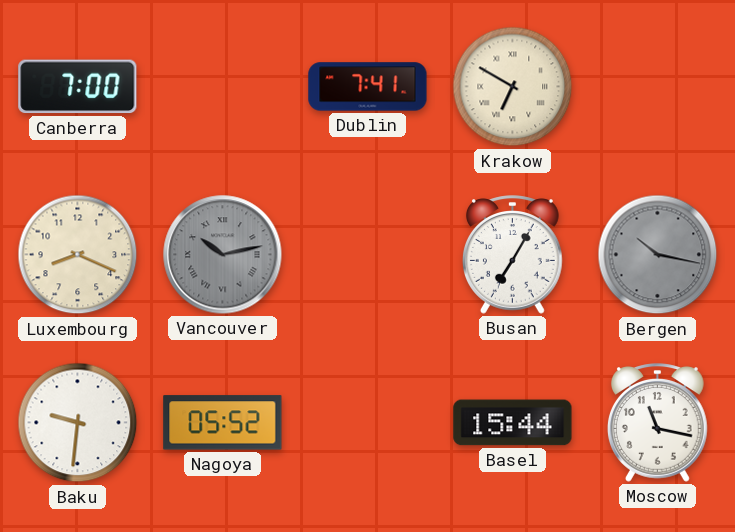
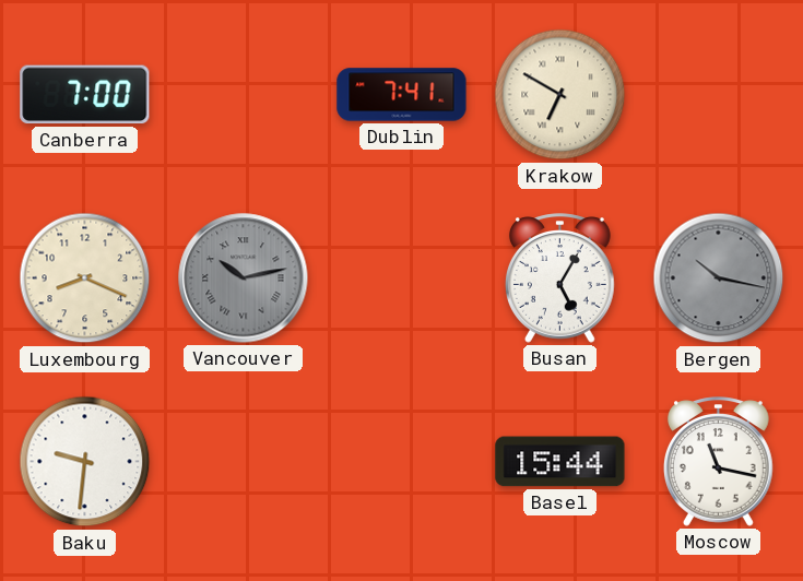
Busan: 7:05 -> 5:05 (559, 278)
Nagoya: 05:52 -> none (223, 423)
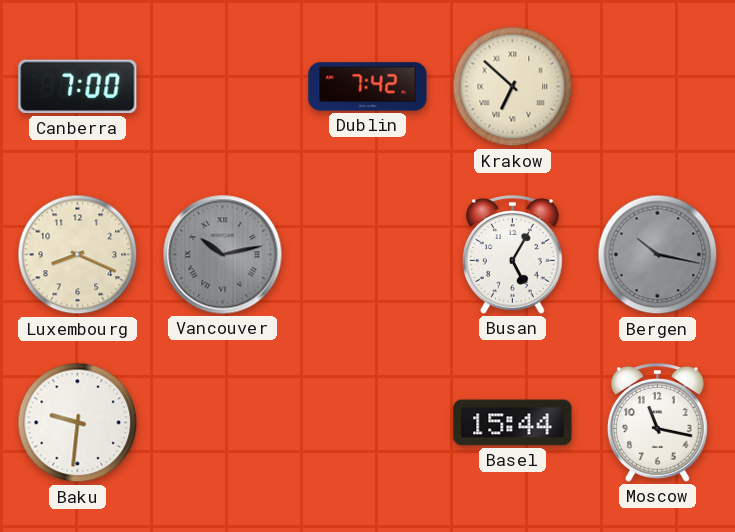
Dublin: 7:41 -> 7:42 (368, 87)
Krakow: 6:50 -> 6:52 (513, 87)
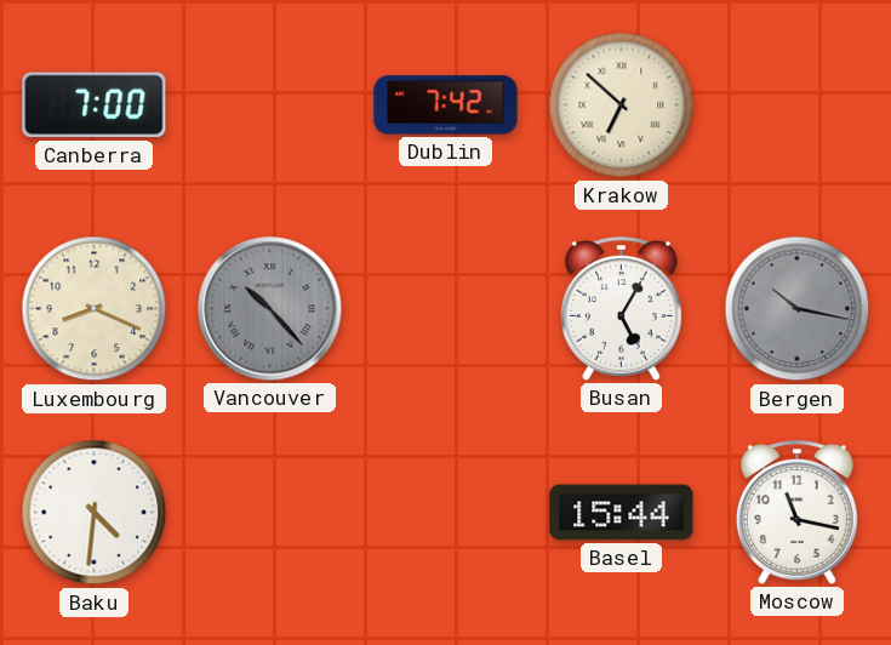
Vancouver: 10:13 -> 10:23 (270, 309)
Baku: 9:31 -> 4:31 (95, 513)
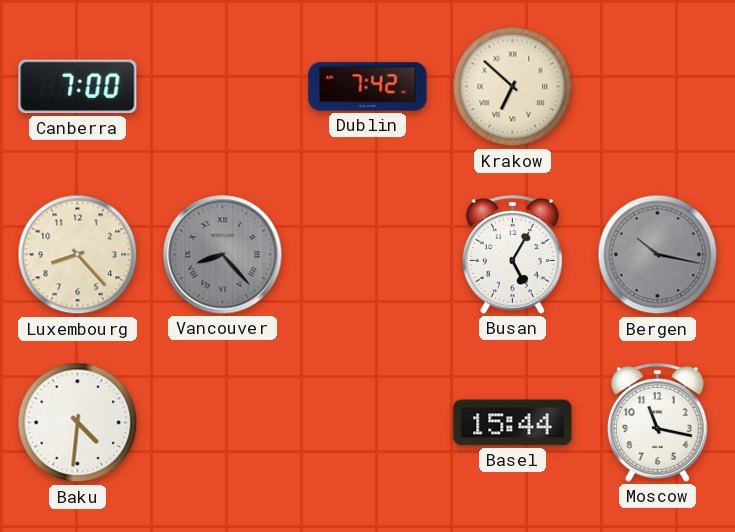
Luxembourg: 8:19 -> 8:23 (78, 255)
Vancouver: 10:23 -> 8:23 (223, 255)
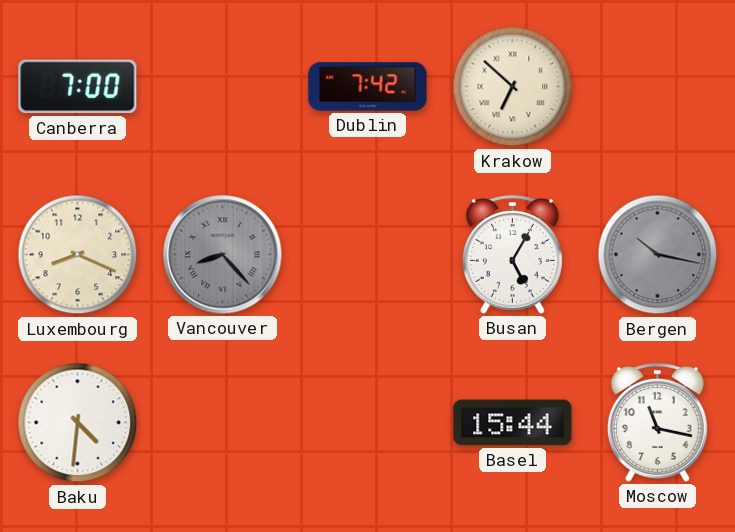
Luxembourg: 8:23 -> 8:19 (78, 255)
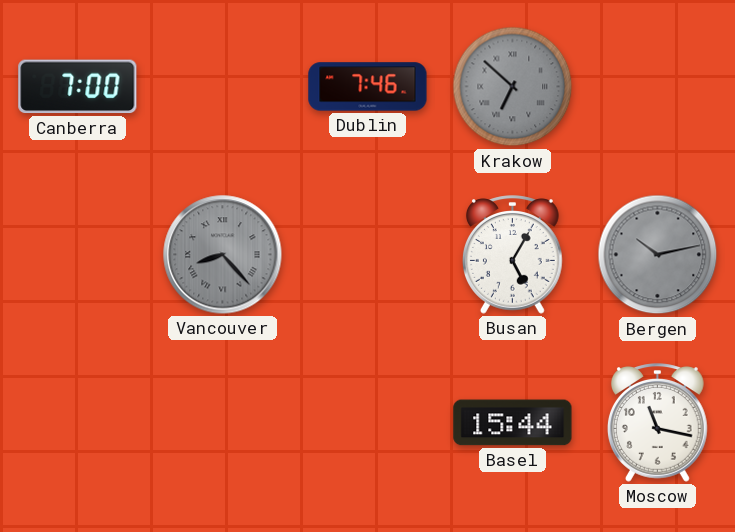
Dublin: 7:42 -> 7:46 (368, 87)
Krakow dial: cream -> grey (513, 87)
Luxembourg: 8:19 -> none (78, 255)
Bergen: 10:17 -> 10:13 (658, 255)
Baku: 4:31 -> none (78, 423)
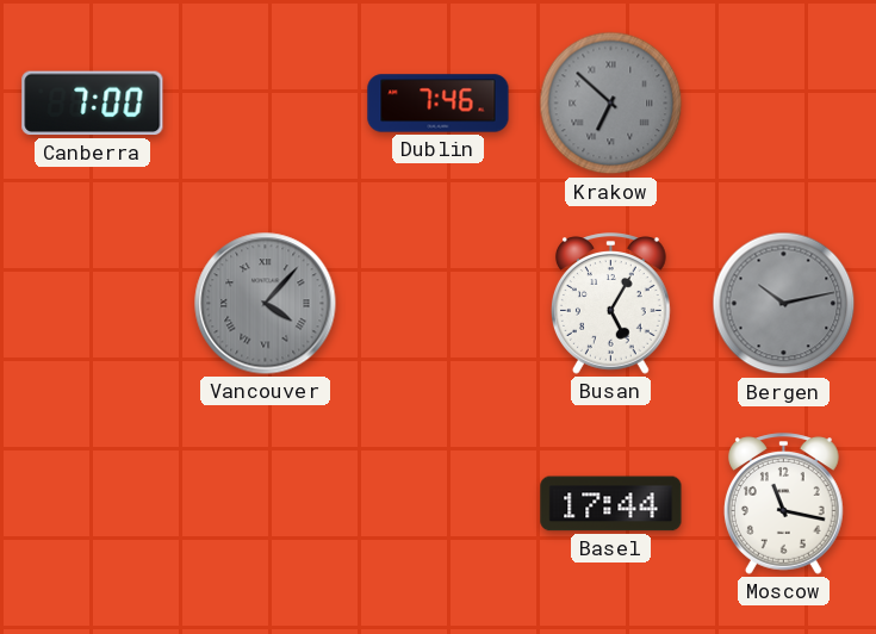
Vancouver: 8:23 -> 4:07 (266, 304)
Basel: 15:44 -> 17:44 (611, 504)
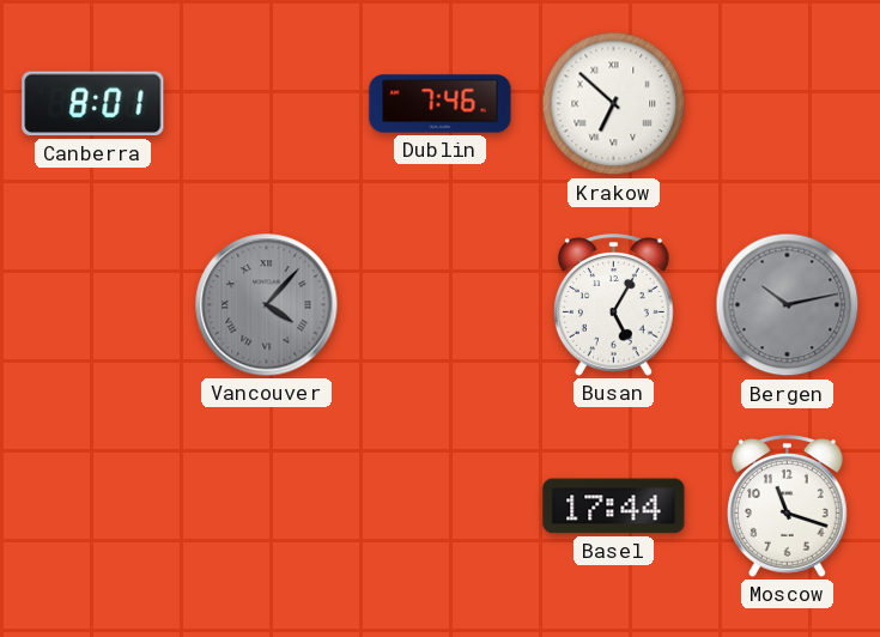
Canberra: 7:00 -> 8:01 (93, 104)
Krakow dial: grey -> white (614, 104)
Moscow: 11:17 -> 11:18 (787, 506)
